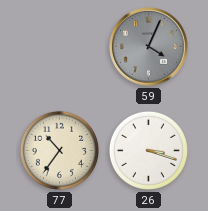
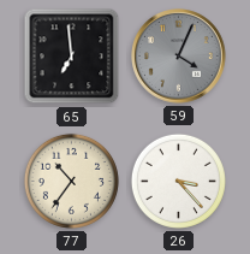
65: none -> 6:59 (72, 57)
26: 3:18 -> 3:23 (178, 181)
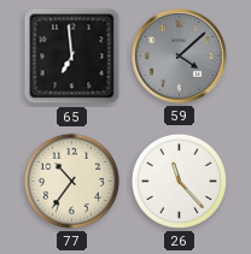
59: 4:04 -> 4:08 (180, 57)
26: 3:23 -> 11:23 (179, 181)
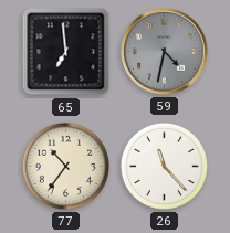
59: 4:08 -> 4:32 (165, 52)
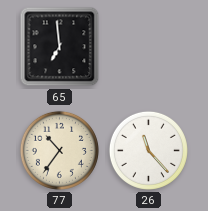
59: 4:32 -> none (165, 52)
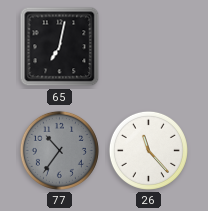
65: 6:59 -> 7:02 (60, 47)
77 dial: cream -> grey (59, 150)
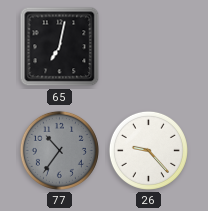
26: 11:23 -> 9:23 (148, 150)
